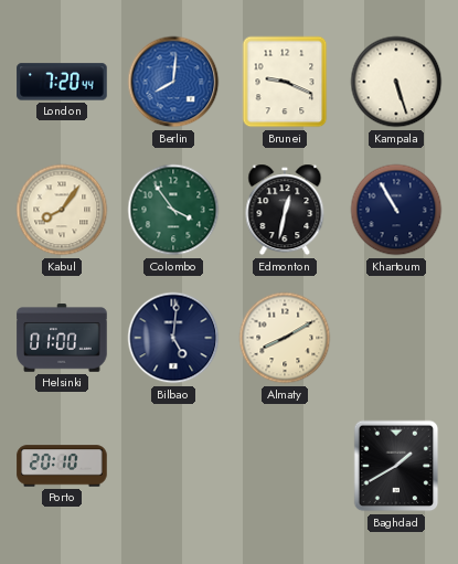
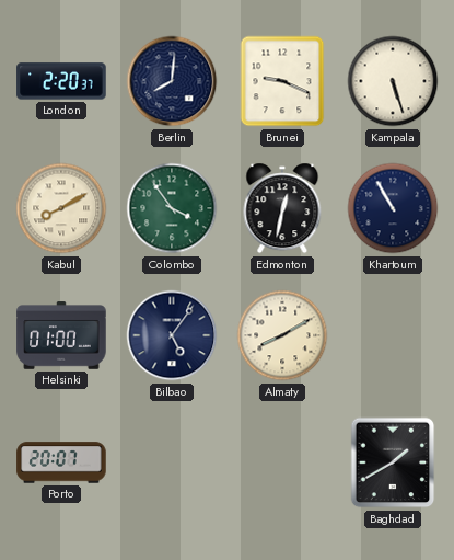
London: 7:20 -> 2:20 (61, 81)
Berlin dial: blue -> navy (172, 81)
Kabul: 8:06 -> 8:10 (61, 208)
Bilbao: 5:01 -> 5:06 (172, 335)
Porto: 20:10 -> 20:07 (61, 462)
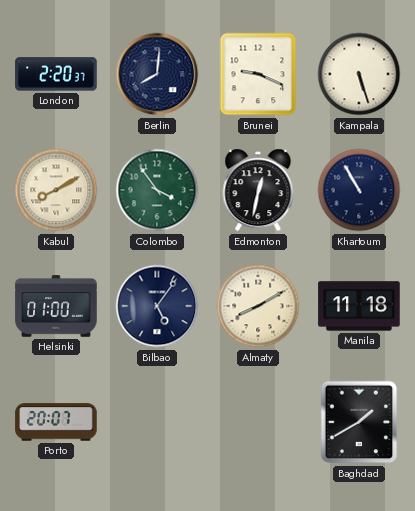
Manila: none -> 11:18 (359, 306)
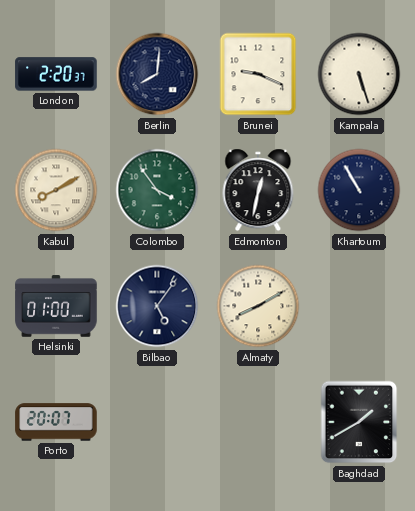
Manila: 11:18 -> none (359, 306)
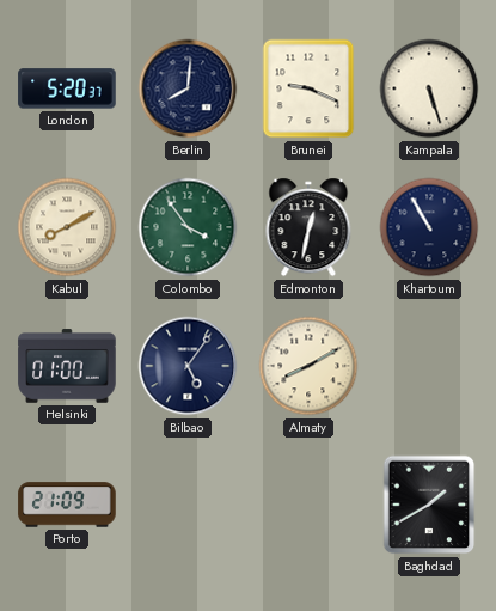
London: 2:20 -> 5:20 (67, 88)
Porto: 20:07 -> 21:09 (67, 505)
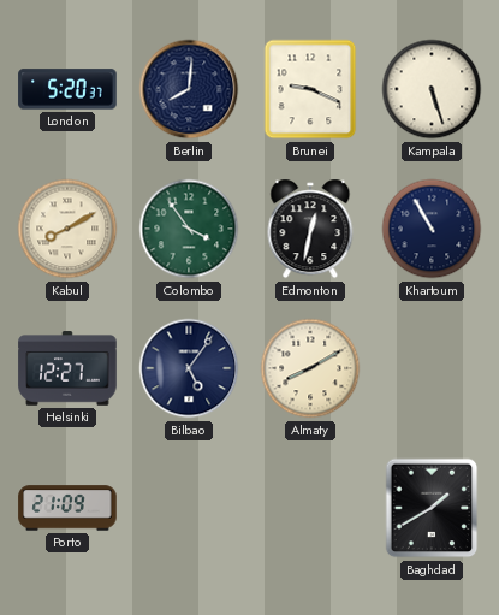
Helsinki: 01:00 -> 12:27 (67, 368)
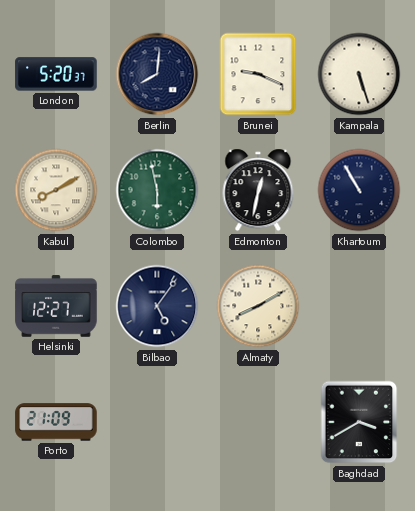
Colombo: 3:54 -> 5:58 (157, 190)
Baghdad: 1:40 -> 3:40 (359, 422)
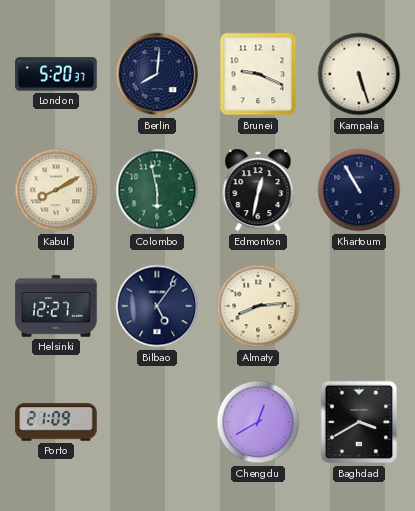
Almaty: 8:10 -> 8:14 (258, 306)
Chengdu: none -> 12:40 (258, 422)
